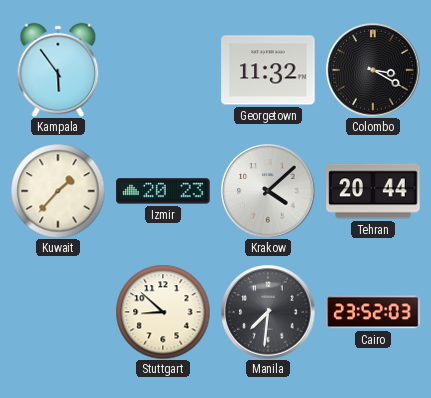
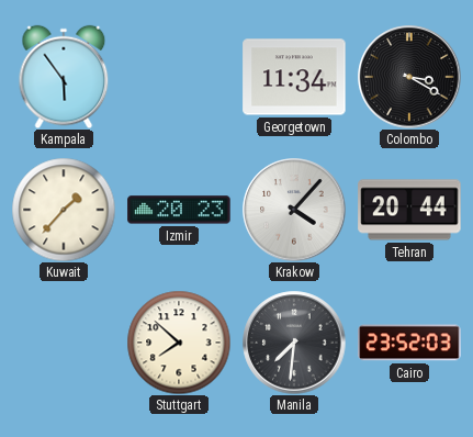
Georgetown: 11:32 -> 11:34 (294, 77)
Krakow: 4:08 -> 4:07 (294, 210)
Stuttgart: 8:52 -> 7:52 (179, 343)
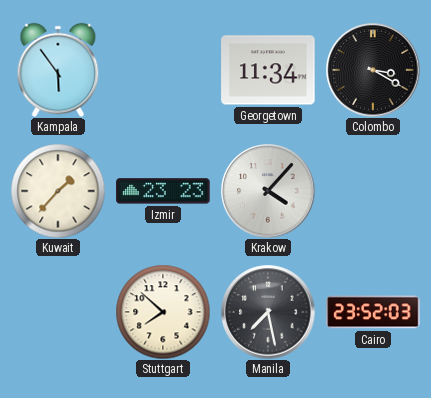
Izmir: 20:23 -> 23:23 (163, 191)
Tehran: 20:44 -> none (409, 210)
Manila: 7:31 -> 7:28 (268, 312)
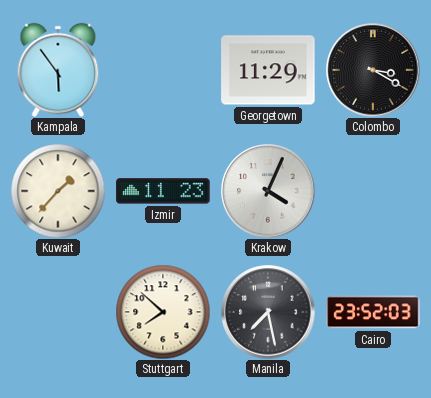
Georgetown: 11:34 -> 11:29 (268, 70)
Izmir: 23:23 -> 11:23 (163, 191)
Krakow: 4:07 -> 4:04 (268, 191)
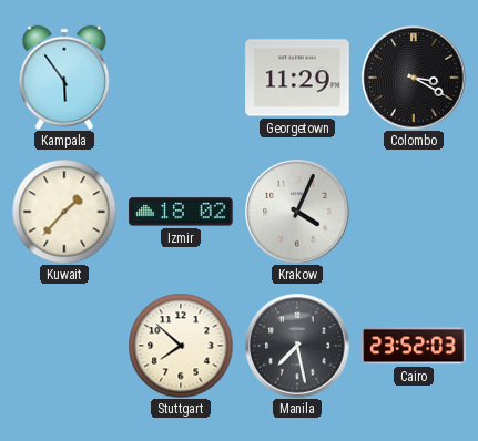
Izmir: 11:23 -> 18:02 (181, 212)
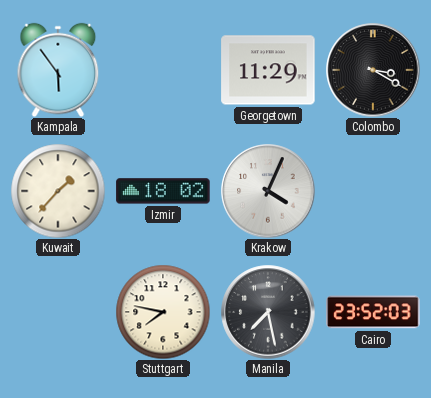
Stuttgart: 7:52 -> 7:47 (163, 312)
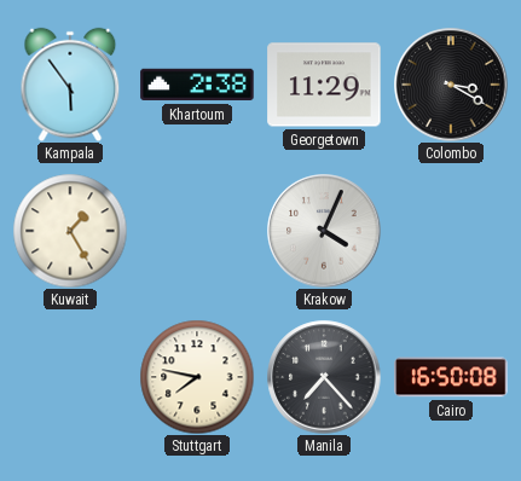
Khartoum: none -> 2:38 (197, 85)
Kuwait: 1:37 -> 1:25 (70, 231)
Izmir: 18:02 -> none (163, 191)
Manila: 7:28 -> 7:23 (324, 377)
Cairo: 23:52 -> 16:50 (451, 377)
